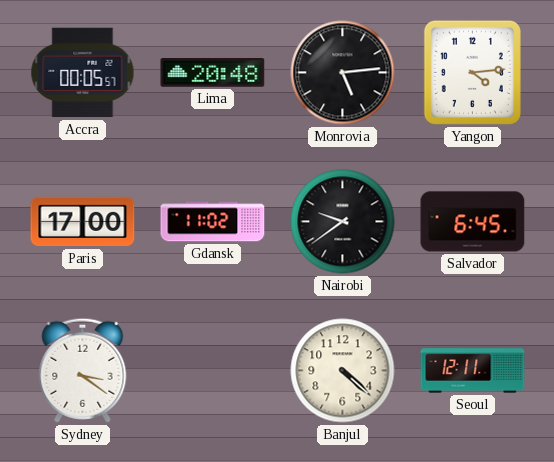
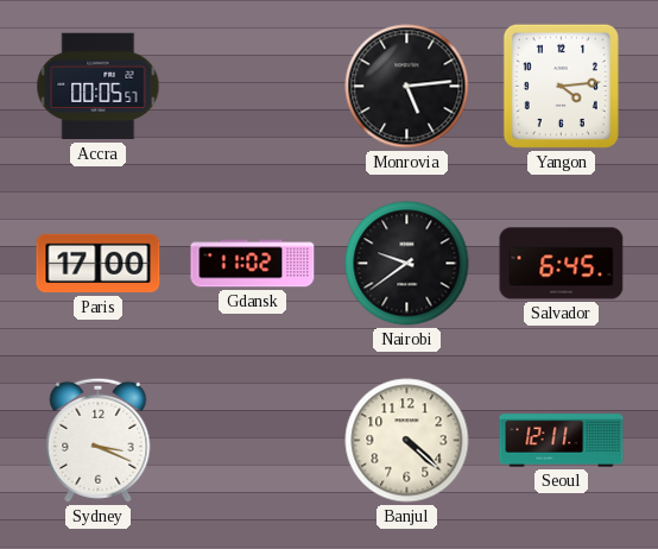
Lima: 20:48 -> none (213, 73)
Sydney: 3:21 -> 3:19 (99, 440)
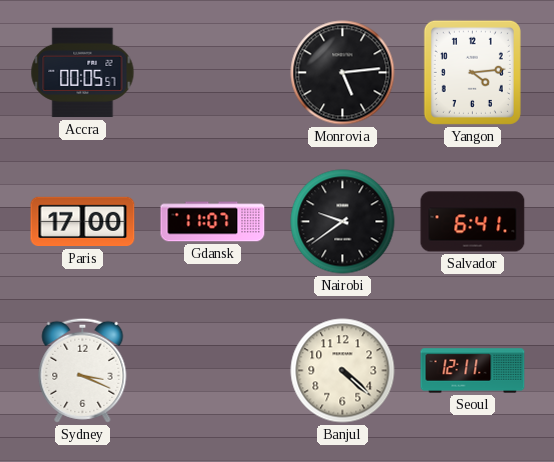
Gdansk: 11:02 -> 11:07 (213, 222)
Salvador: 6:45 -> 6:41 (473, 222)
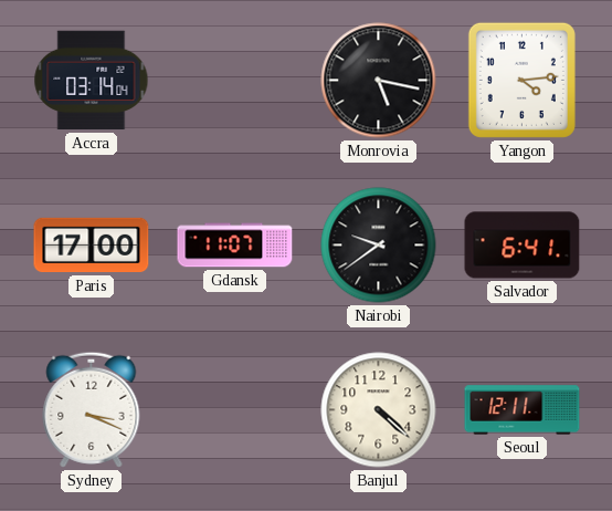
Accra: 00:05 -> 03:14 (92, 81)
Monrovia: 5:14 -> 5:17 (379, 81)
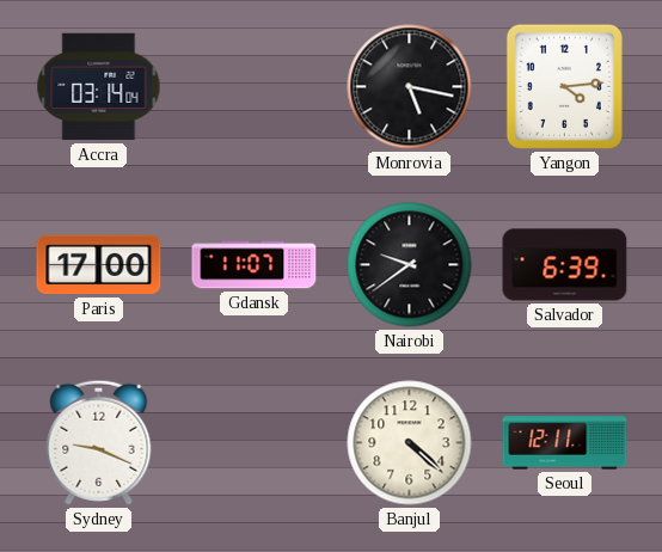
Salvador: 6:41 -> 6:39 (565, 265)
Sydney: 3:19 -> 9:19 (99, 442)
